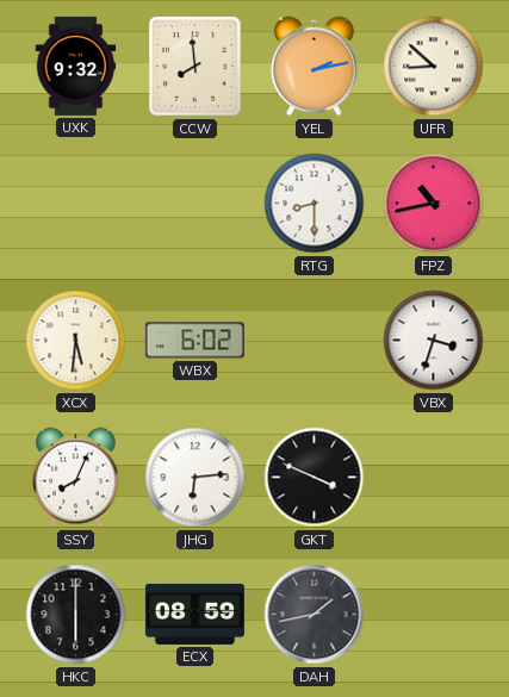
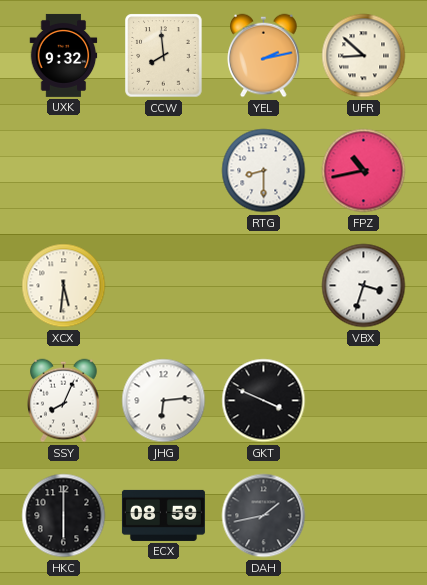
WBX: 6:02 -> none (194, 341)
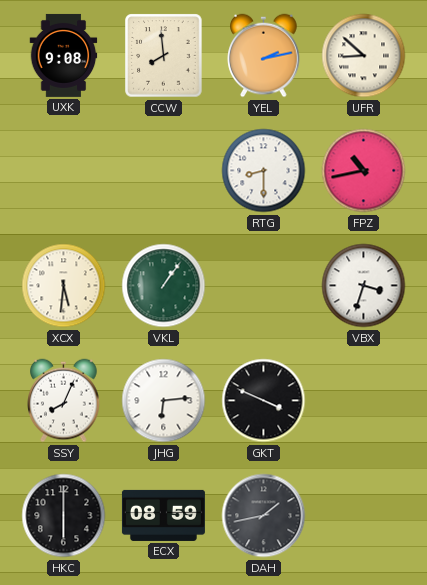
UXK: 9:32 -> 9:08 (64, 55)
VKL: none -> 1:06 (164, 286)
